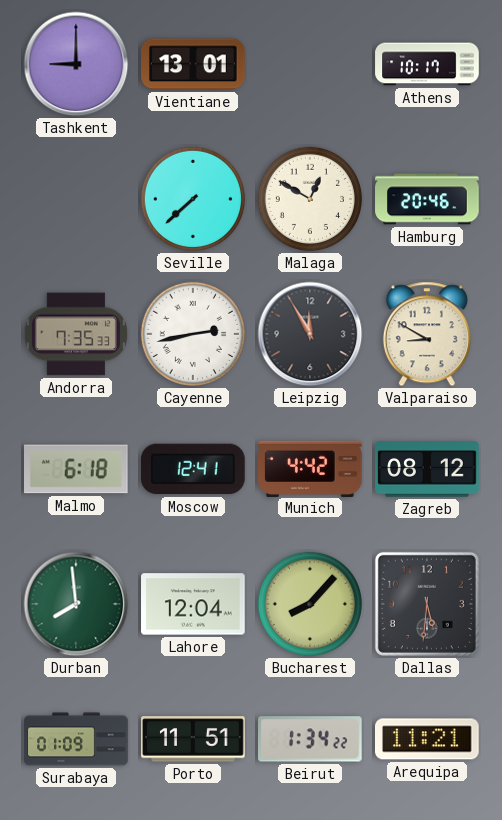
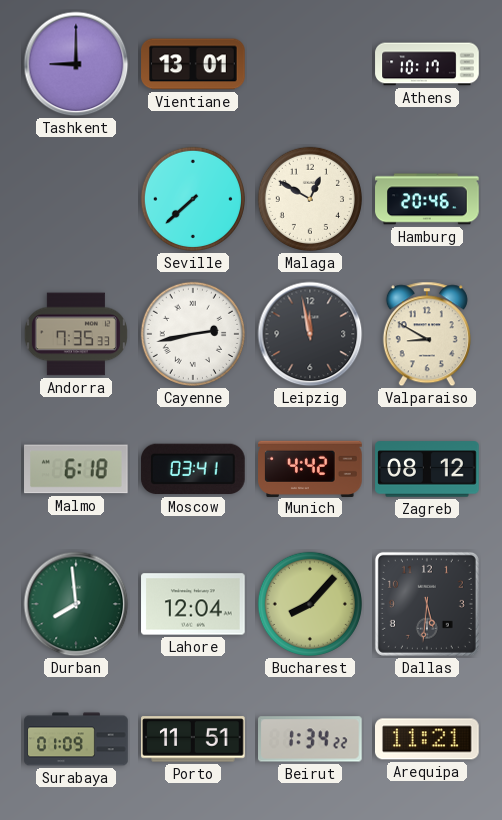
Leipzig: 11:55 -> 11:58 (310, 334)
Moscow: 12:41 -> 03:41 (194, 469)
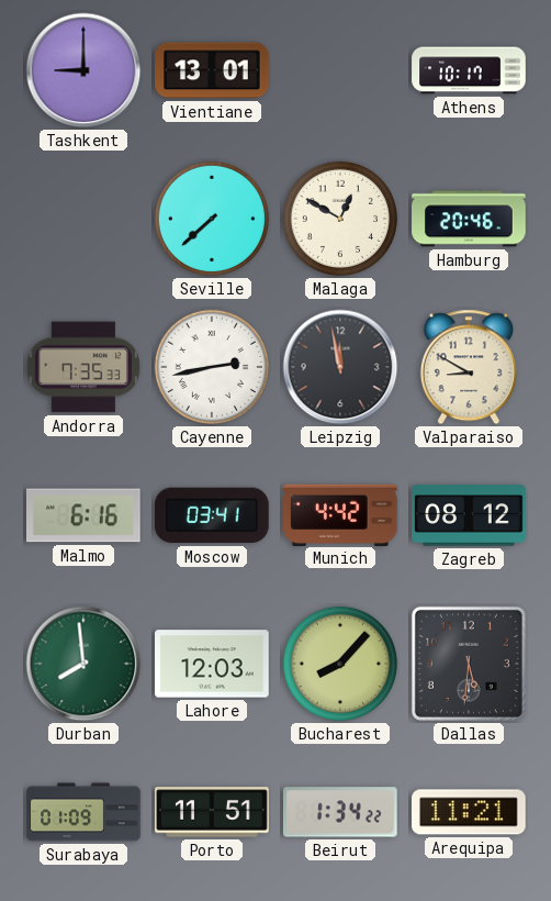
Malmo: 6:18 -> 6:16 (85, 515)
Lahore: 12:04 -> 12:03 (212, 664)
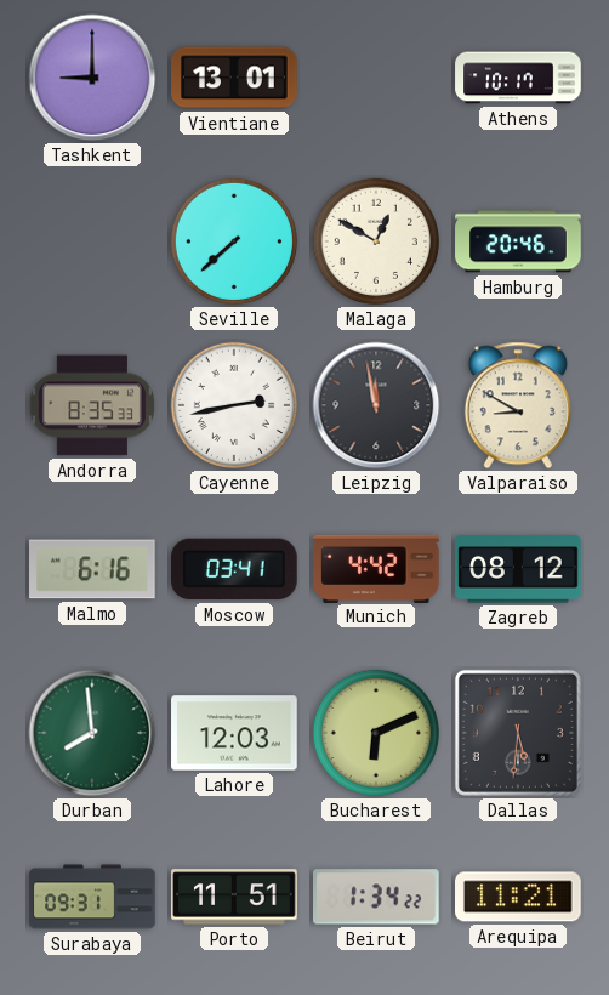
Andorra: 7:35 -> 8:35 (92, 405)
Bucharest: 8:07 -> 6:11 (376, 733)
Surabaya: 01:09 -> 09:31 (92, 897)
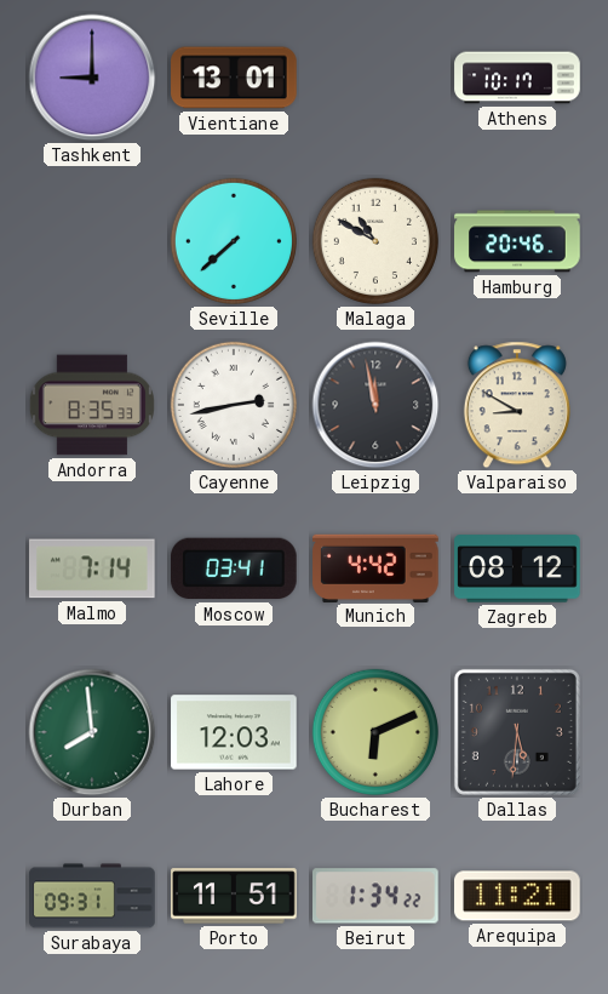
Malaga: 12:50 -> 10:50 (375, 241)
Malmo: 6:16 -> 7:14 (93, 569)
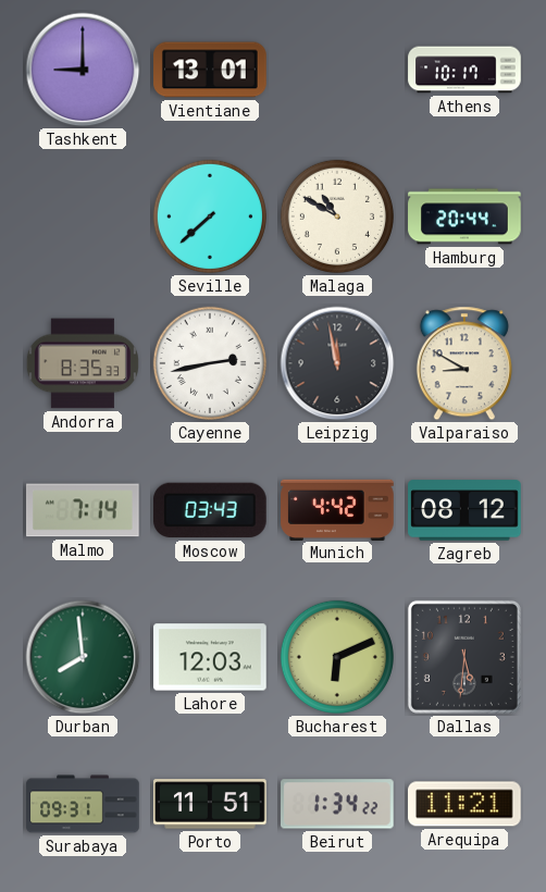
Hamburg: 20:46 -> 20:44 (464, 216)
Moscow: 03:41 -> 03:43 (211, 510)
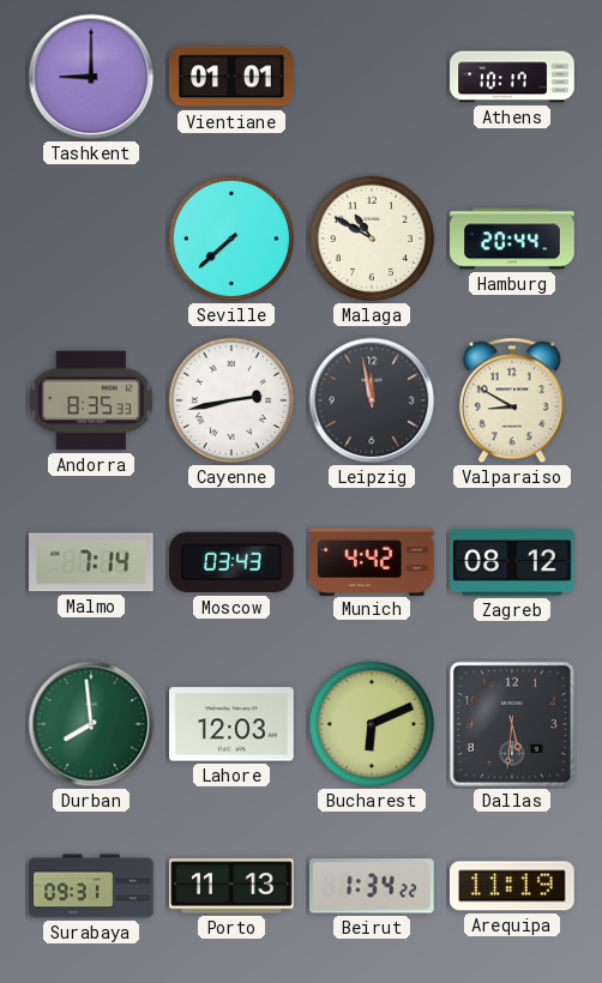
Vientiane: 13:01 -> 01:01 (231, 77)
Porto: 11:51 -> 11:13 (231, 886)
Arequipa: 11:21 -> 11:19 (512, 886)
